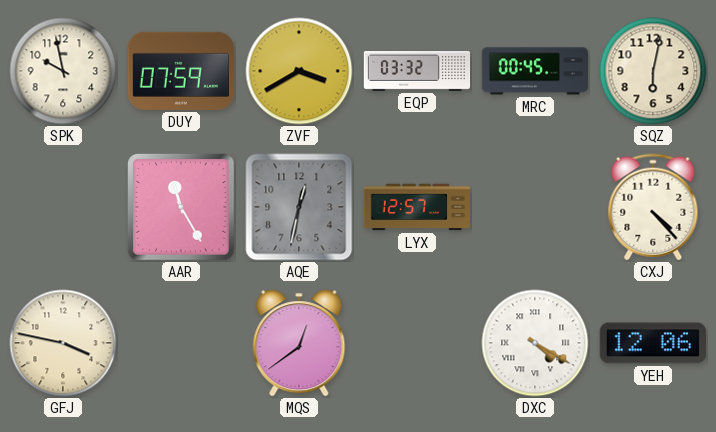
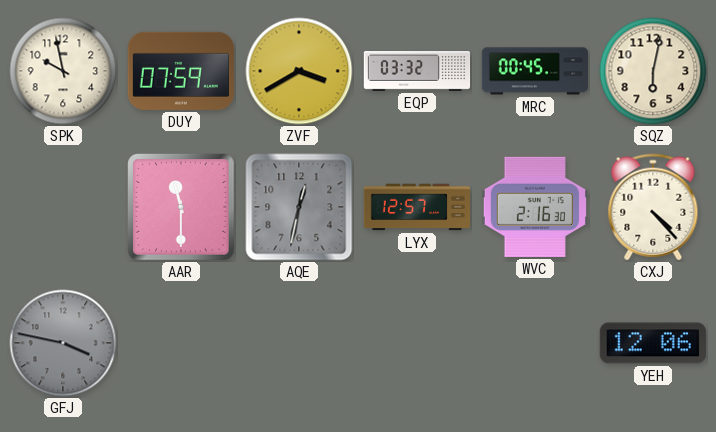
AAR: 11:25 -> 11:30 (182, 208)
WVC: none -> 2:16 (535, 207)
GFJ dial: cream -> grey (63, 343)
MQS: 12:39 -> none (299, 343)
DXC: 4:20 -> none (535, 343)
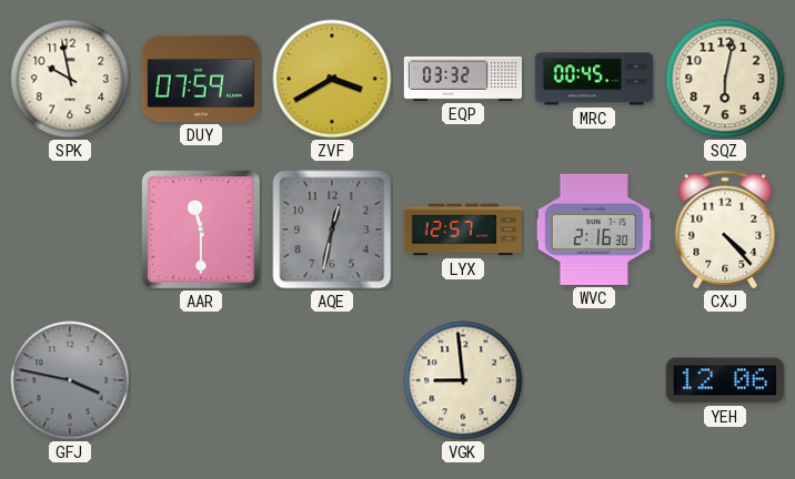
VGK: none -> 8:59 (463, 380)
